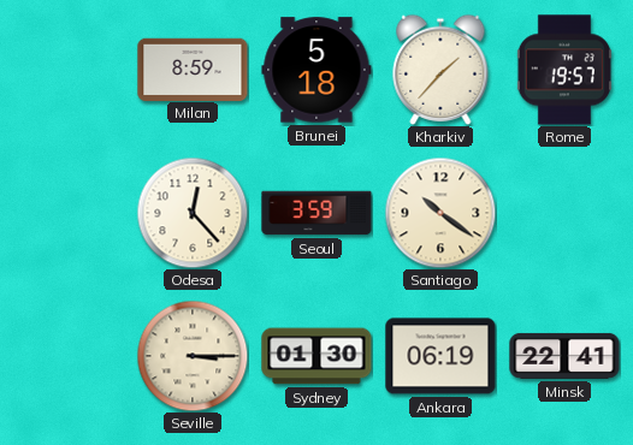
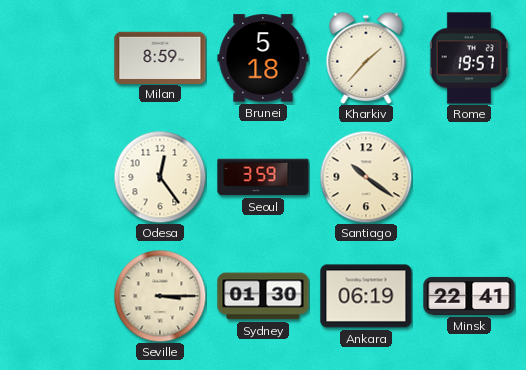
Odesa: 12:23 -> 12:24 (160, 177)
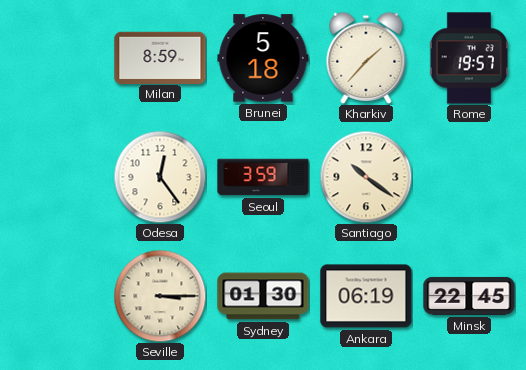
Minsk: 22:41 -> 22:45 (469, 296)
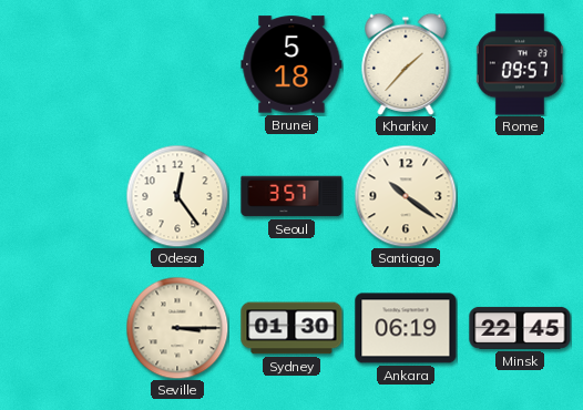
Milan: 8:59 -> none (160, 57)
Rome: 19:57 -> 09:57 (520, 64)
Seoul: 3:59 -> 3:57 (291, 196)
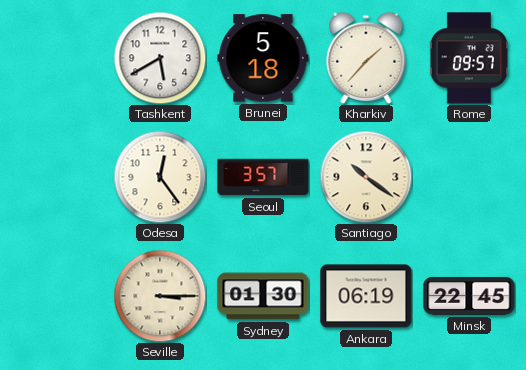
Tashkent: none -> 5:40 (160, 58)
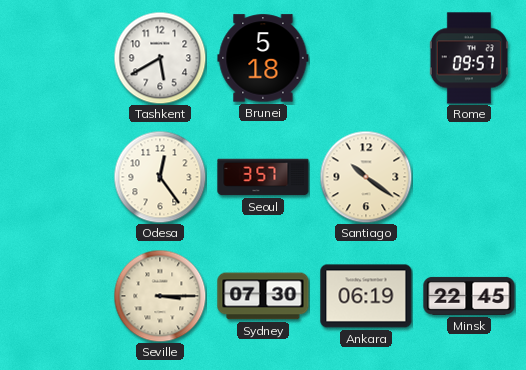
Kharkiv: 1:37 -> none (366, 58)
Sydney: 01:30 -> 07:30 (263, 296)
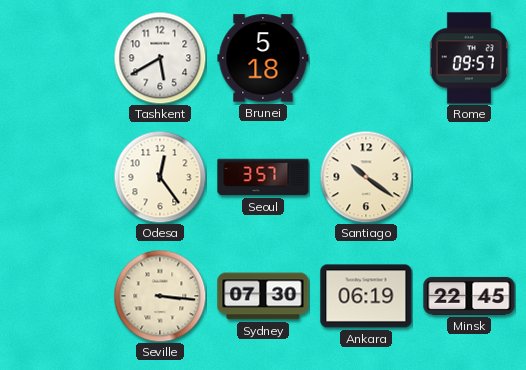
Seville: 3:15 -> 3:16 (160, 296)
